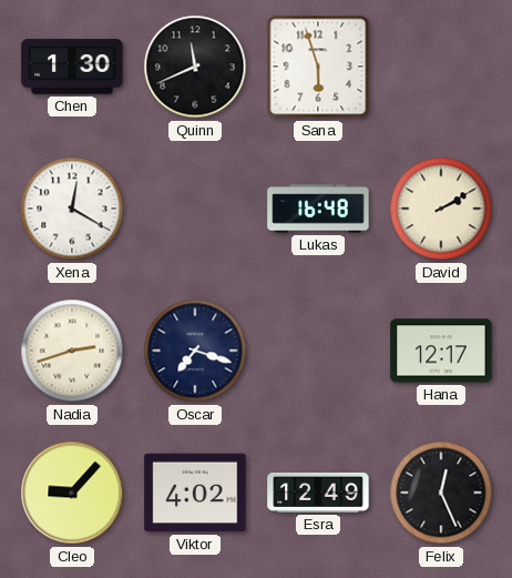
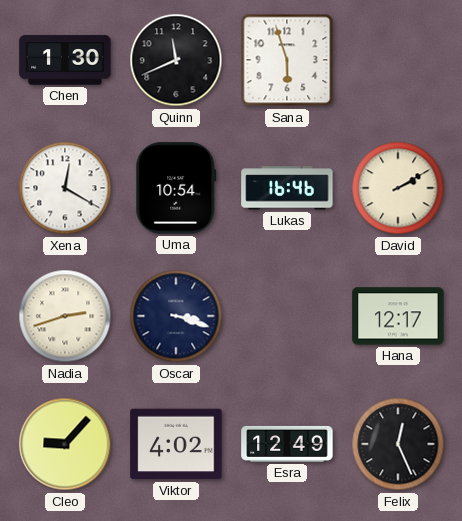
Uma: none -> 10:54 (176, 188)
Lukas: 16:48 -> 16:46 (287, 188)
Oscar: 7:18 -> 3:18 (176, 316)
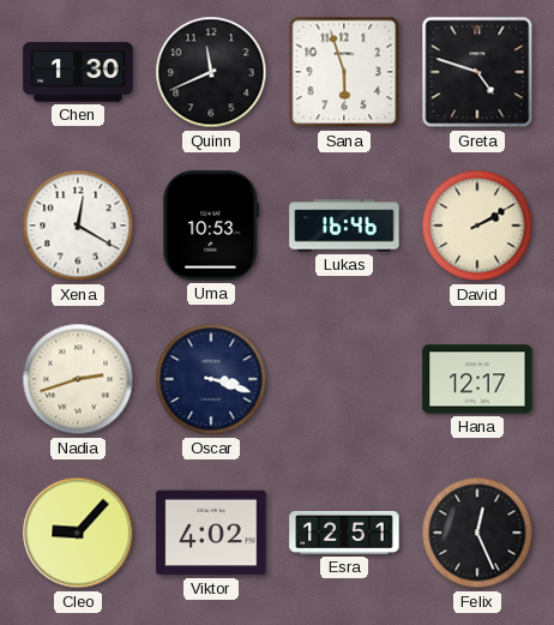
Greta: none -> 4:48 (477, 72)
Uma: 10:54 -> 10:53 (211, 226)
Esra: 12:49 -> 12:51 (344, 533)
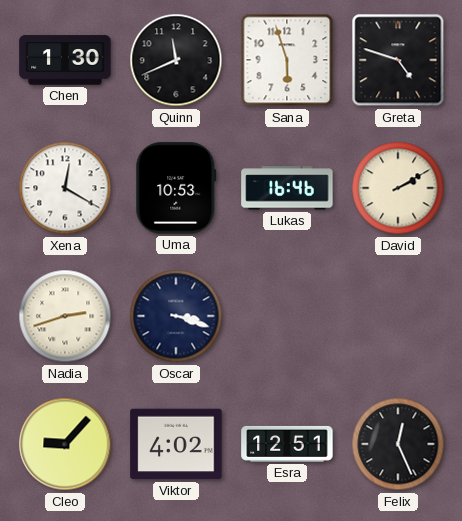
Hana: 12:17 -> none (477, 379)
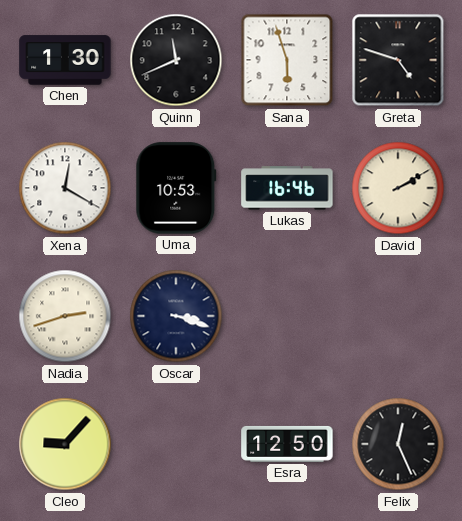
Viktor: 4:02 -> none (176, 444)
Esra: 12:51 -> 12:50 (287, 444)
